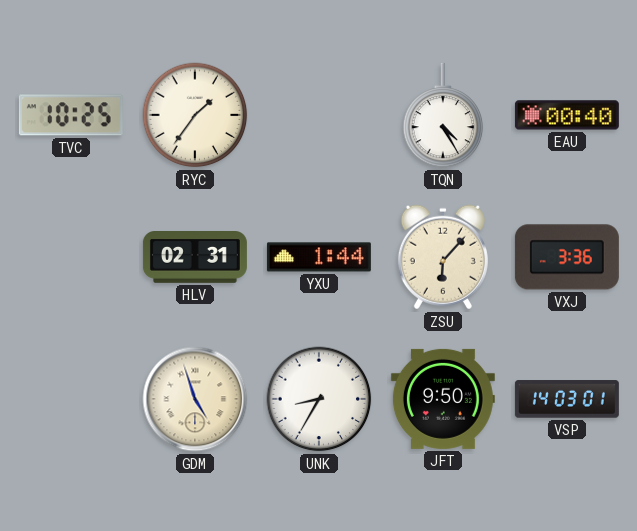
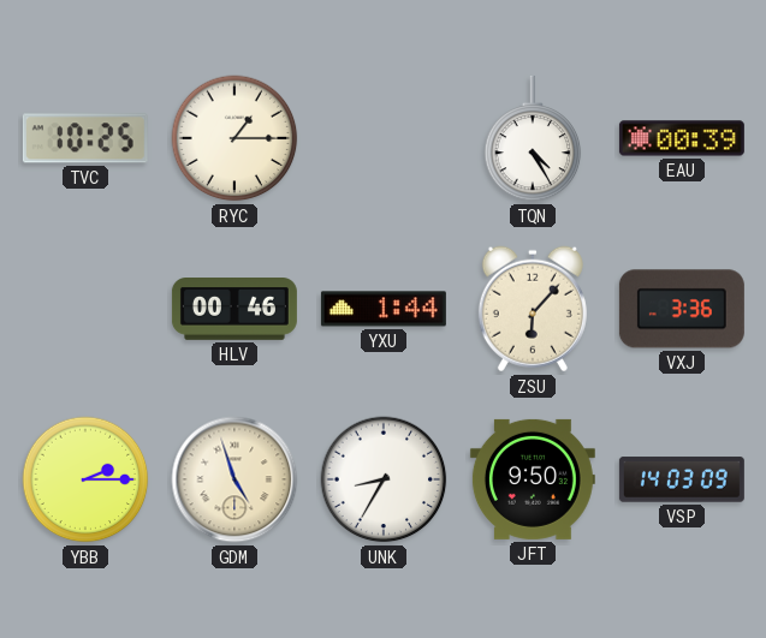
RYC: 1:36 -> 1:15 (234, 138)
EAU: 00:40 -> 00:39 (682, 138)
HLV: 02:31 -> 00:46 (234, 309)
YBB: none -> 2:15 (85, 479)
VSP: 14:03:01 -> 14:03:09 (682, 479)
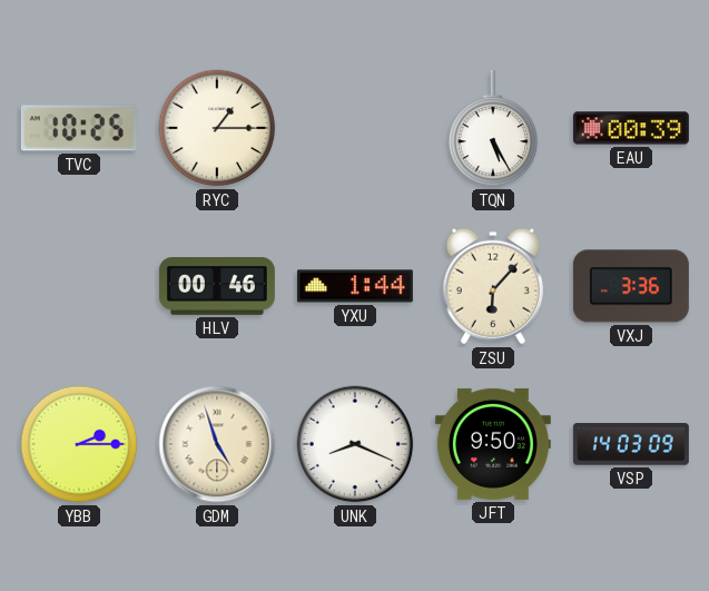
TQN: 4:25 -> 5:25 (493, 128)
UNK: 8:35 -> 8:19 (355, 444)
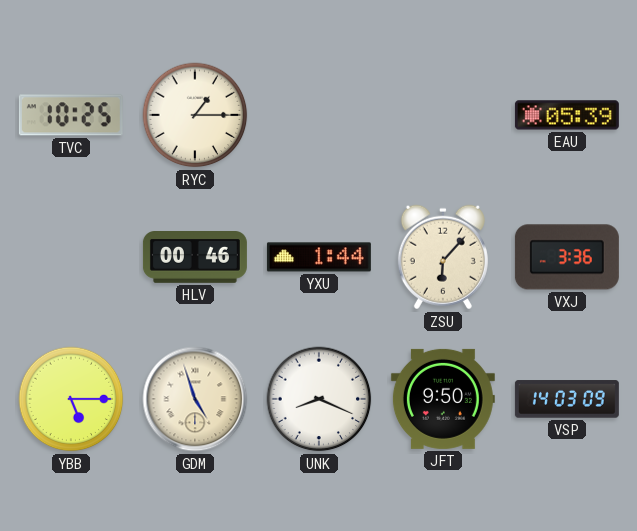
TQN: 5:25 -> none (493, 128)
EAU: 00:39 -> 05:39 (567, 115)
YBB: 2:15 -> 5:15 (71, 399)
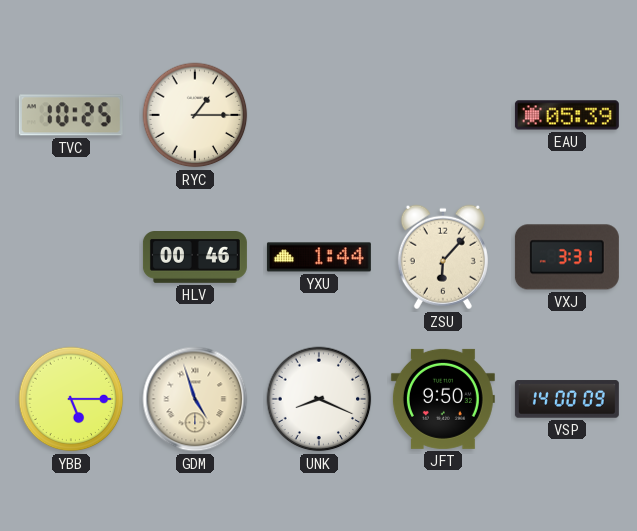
VXJ: 3:36 -> 3:31 (567, 257)
VSP: 14:03 -> 14:00 (567, 399)
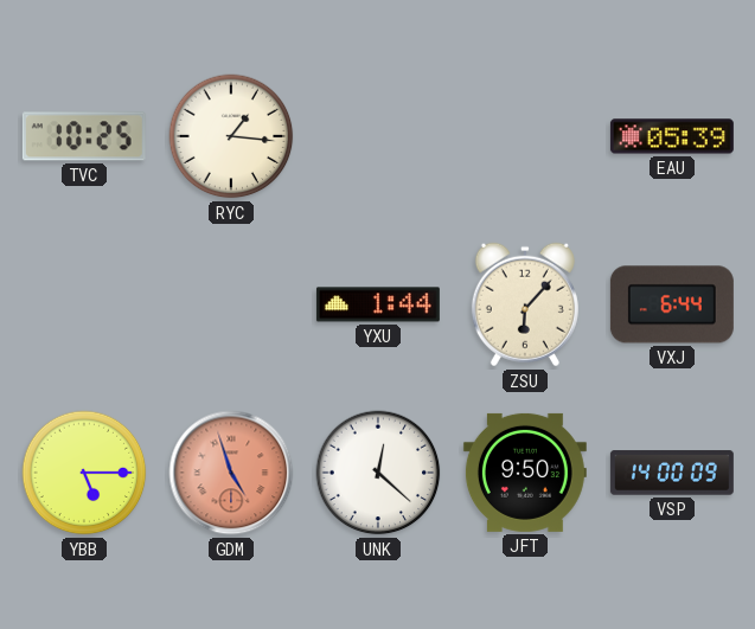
RYC: 1:15 -> 1:16 (231, 136)
HLV: 00:46 -> none (195, 257)
VXJ: 3:31 -> 6:44 (672, 304)
GDM dial: cream -> salmon (231, 473)
UNK: 8:19 -> 12:22 (378, 473)
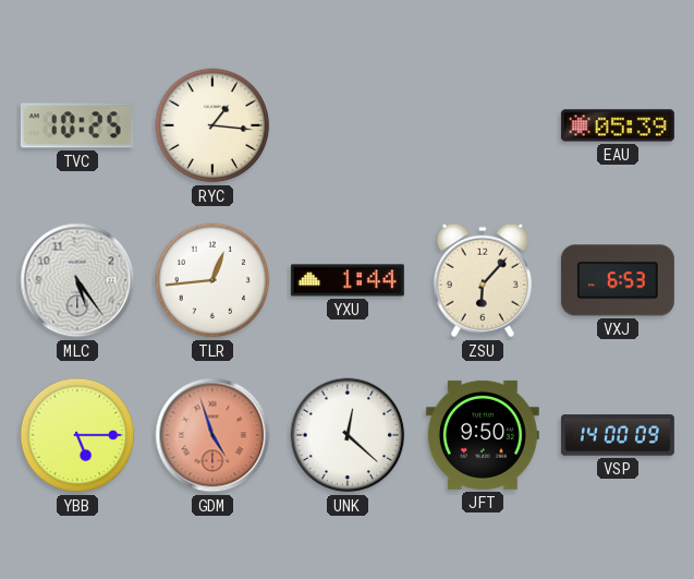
MLC: none -> 5:24 (77, 280)
TLR: none -> 12:44 (212, 280)
VXJ: 6:44 -> 6:53 (618, 280)
